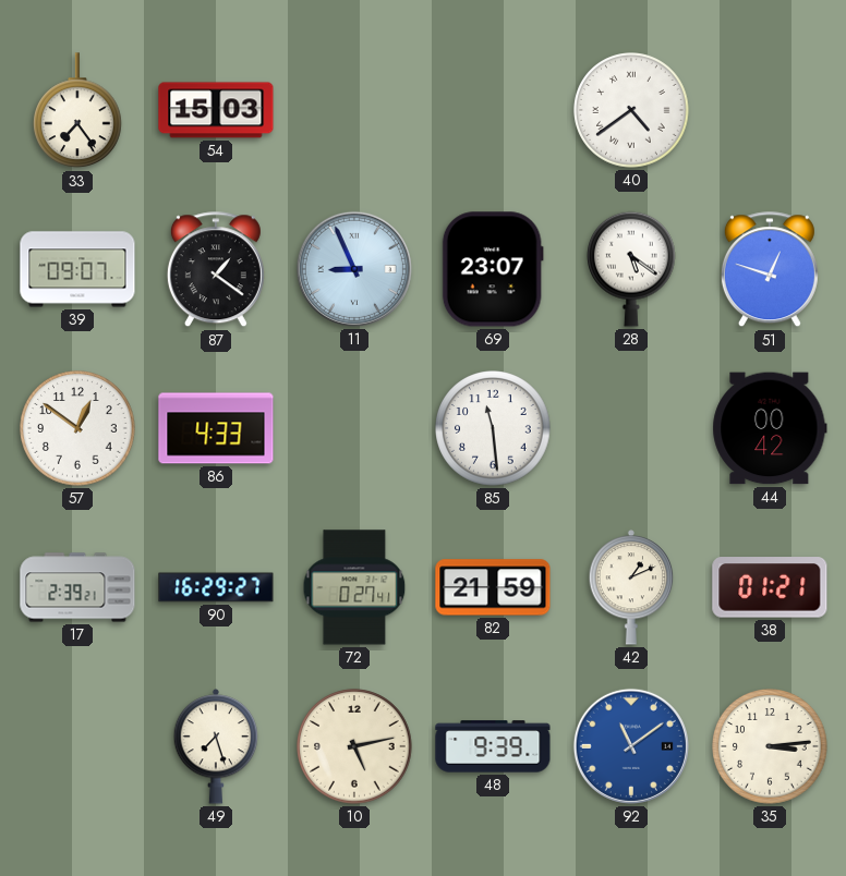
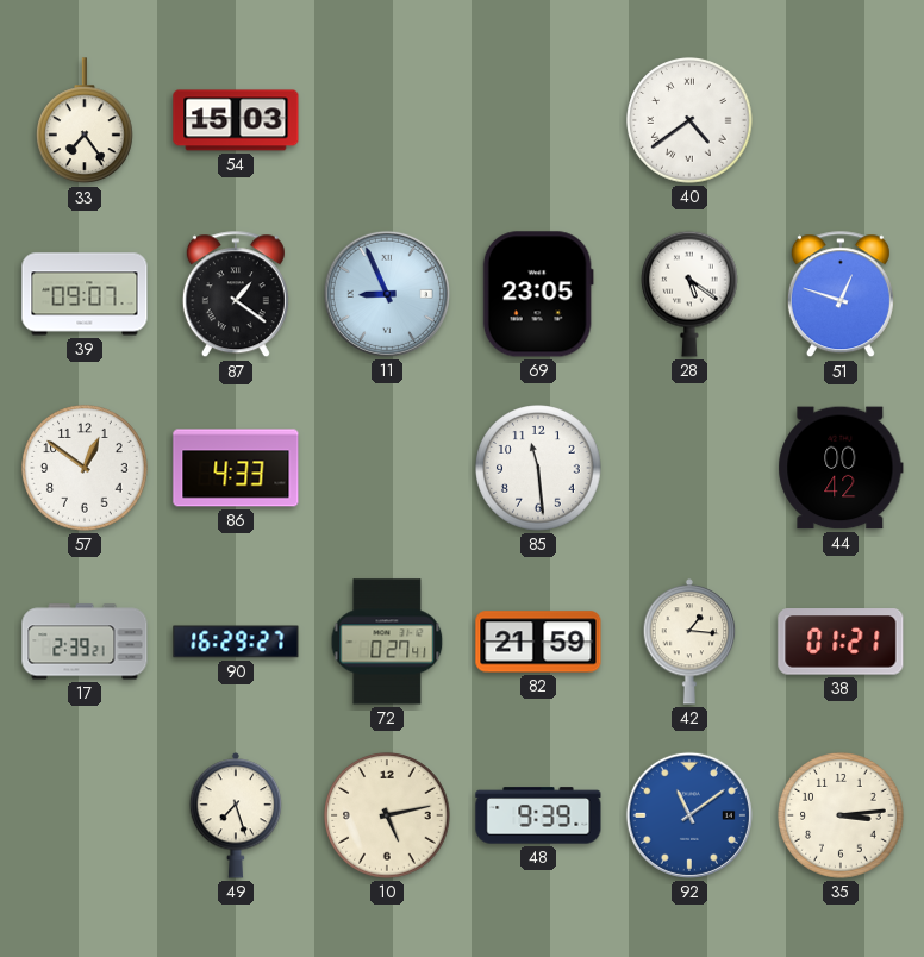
69: 23:07 -> 23:05 (538, 294)
42: 1:11 -> 1:16 (689, 642)
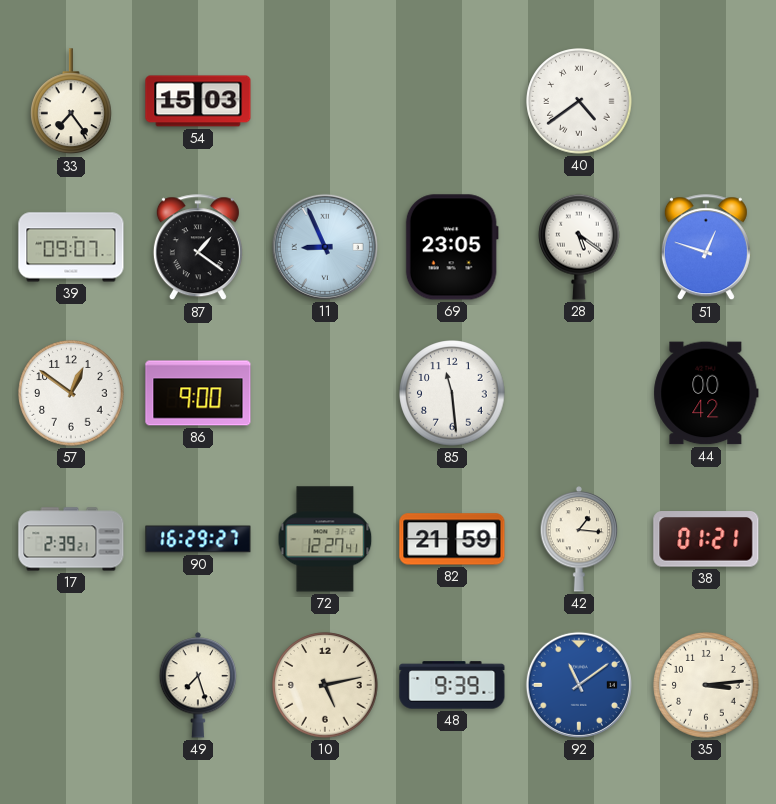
86: 4:33 -> 9:00 (198, 393)
72: 0:27 -> 12:27 (325, 539)
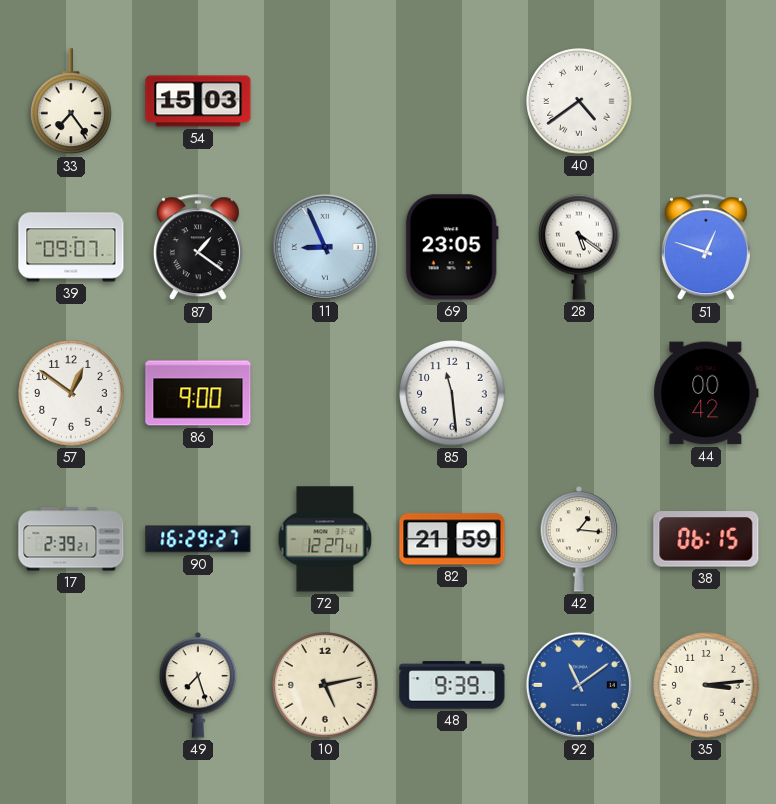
38: 01:21 -> 06:15 (706, 539)
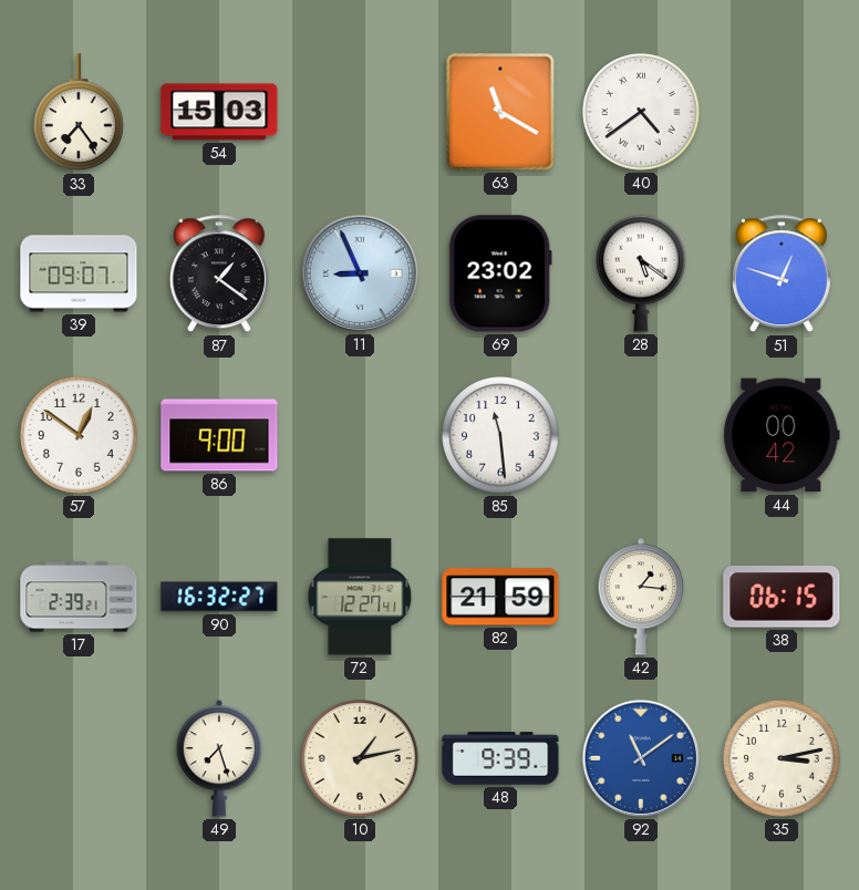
63: none -> 11:20 (500, 112)
69: 23:05 -> 23:02 (500, 273)
90: 16:29 -> 16:32 (219, 597)
10: 5:13 -> 1:13 (360, 758)
35: 3:14 -> 3:13 (782, 758)
